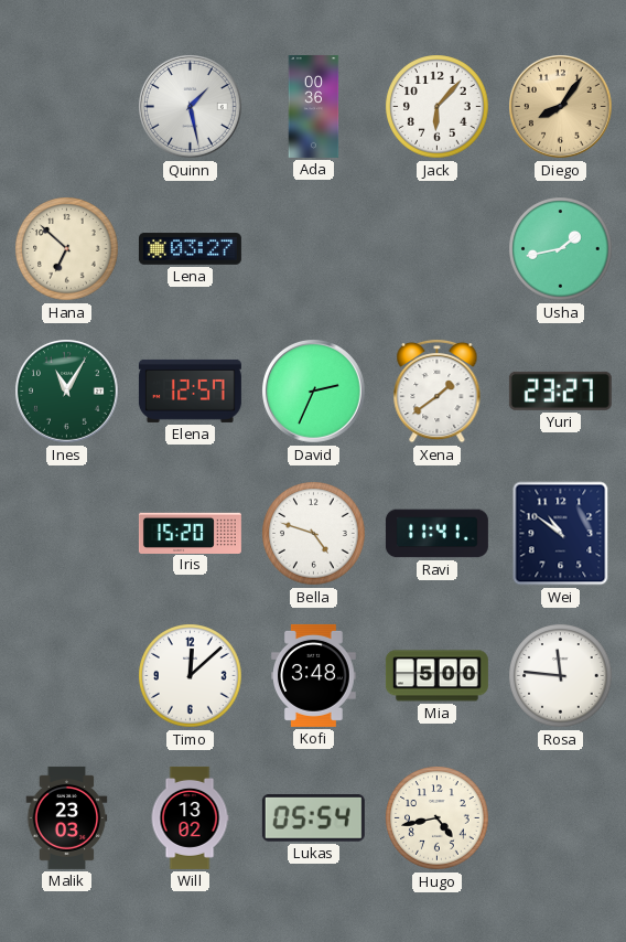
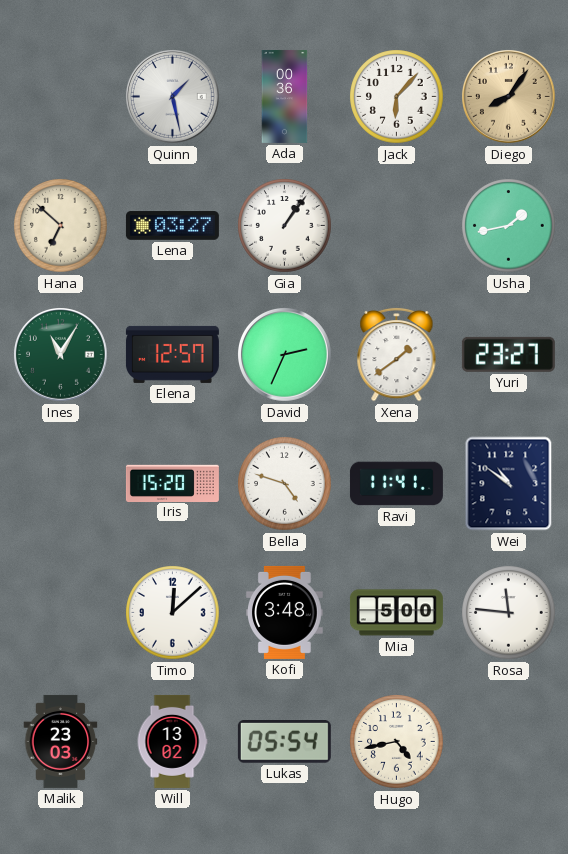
Gia: none -> 1:06 (285, 226)
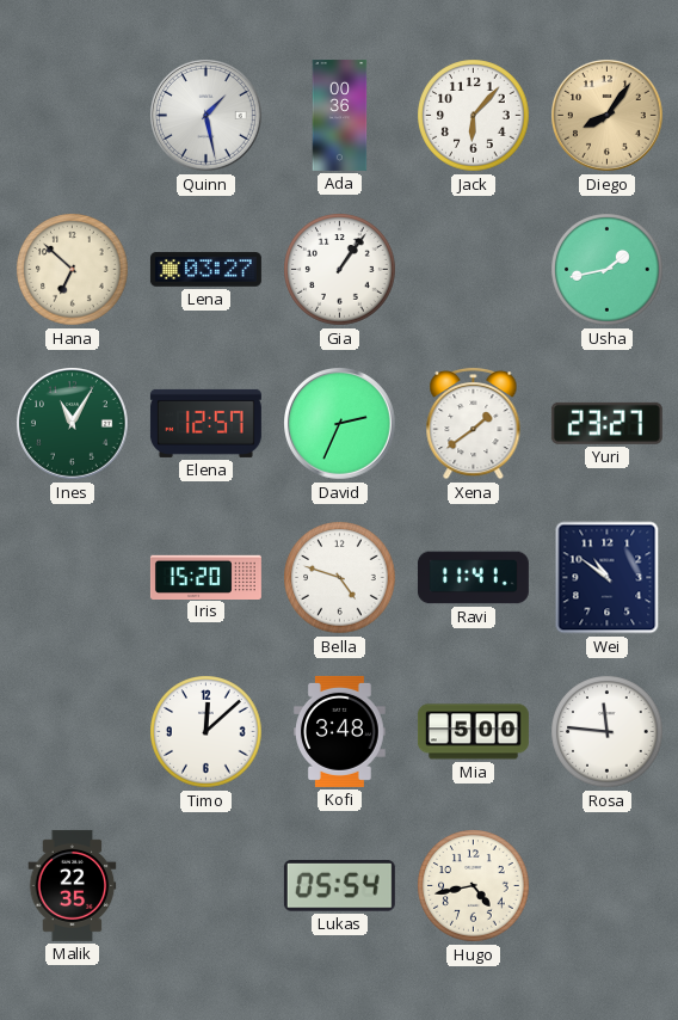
Malik: 23:03 -> 22:35 (73, 885)
Will: 13:02 -> none (172, 741)
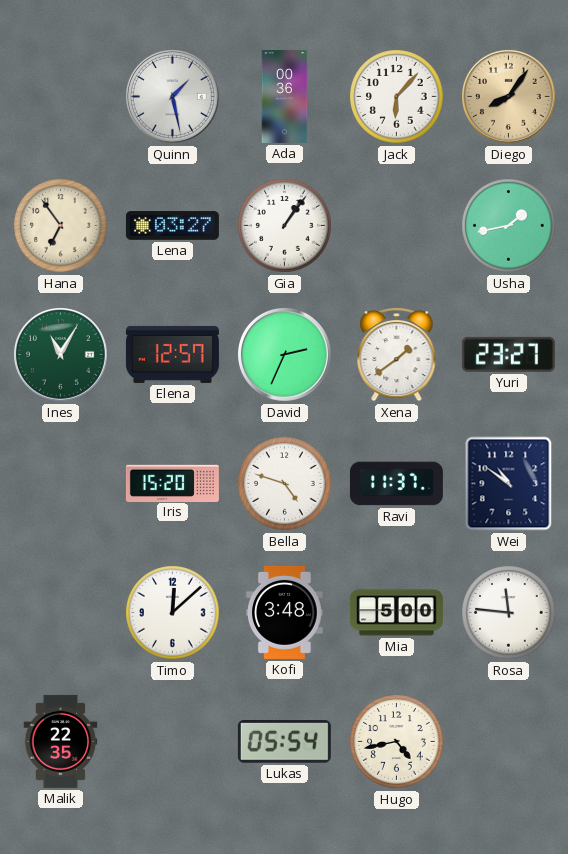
Hana: 6:52 -> 6:54 (61, 226)
Ravi: 11:41 -> 11:37 (396, 484)
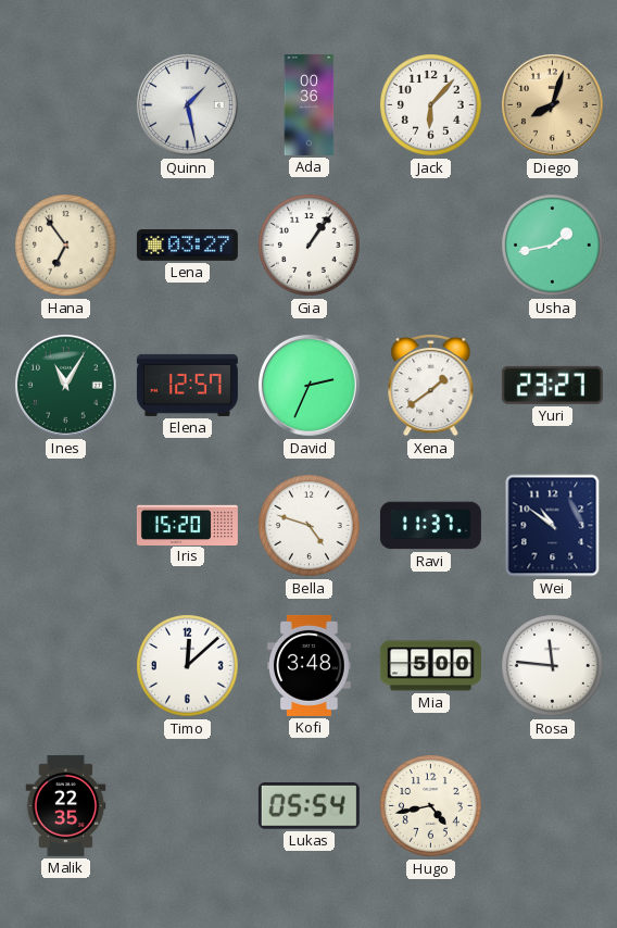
Diego: 8:06 -> 8:03 (553, 105)
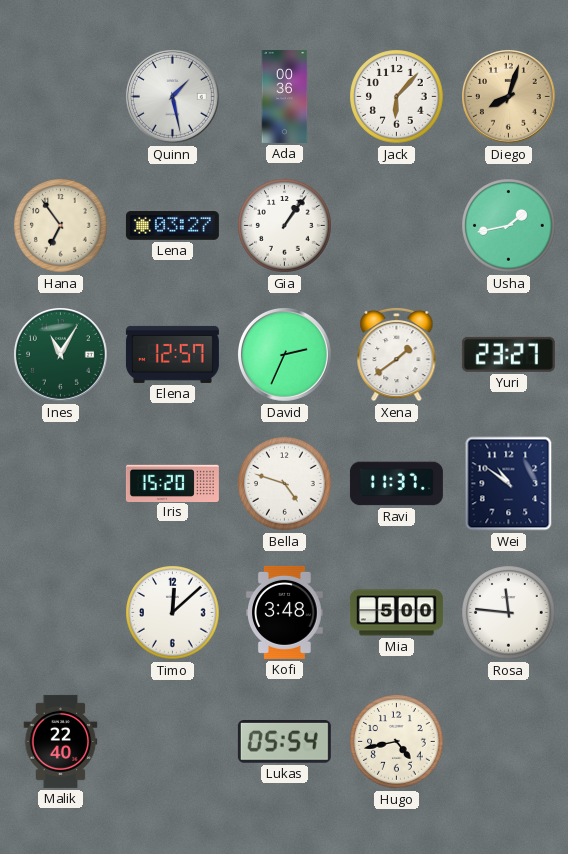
Malik: 22:35 -> 22:40 (61, 741)
